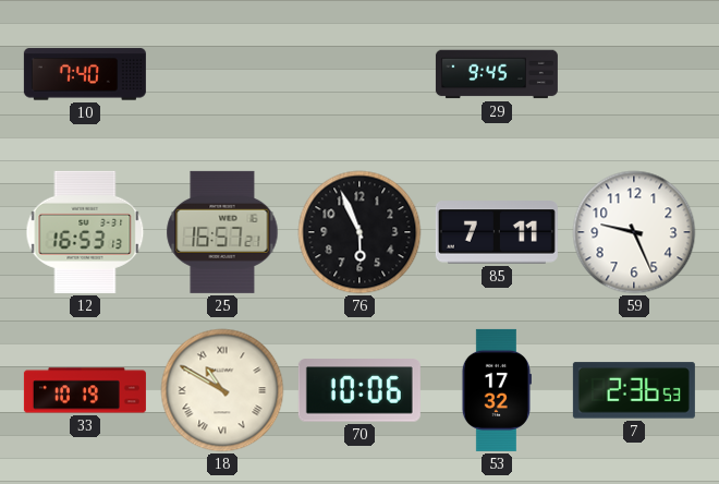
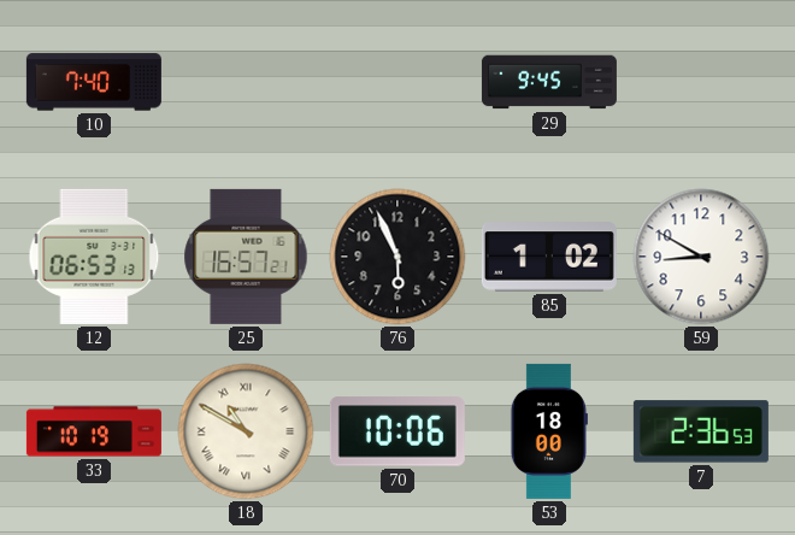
12: 16:53 -> 06:53 (94, 257)
85: 7:11 -> 1:02 (549, 257)
59: 9:26 -> 8:50 (701, 257)
53: 17:32 -> 18:00 (548, 431)
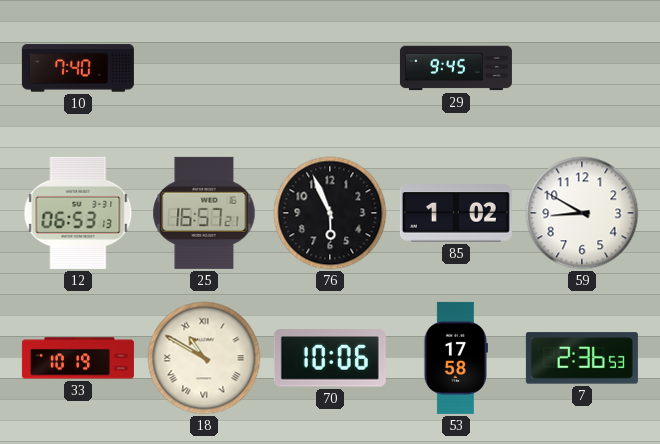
53: 18:00 -> 17:58 (455, 358)
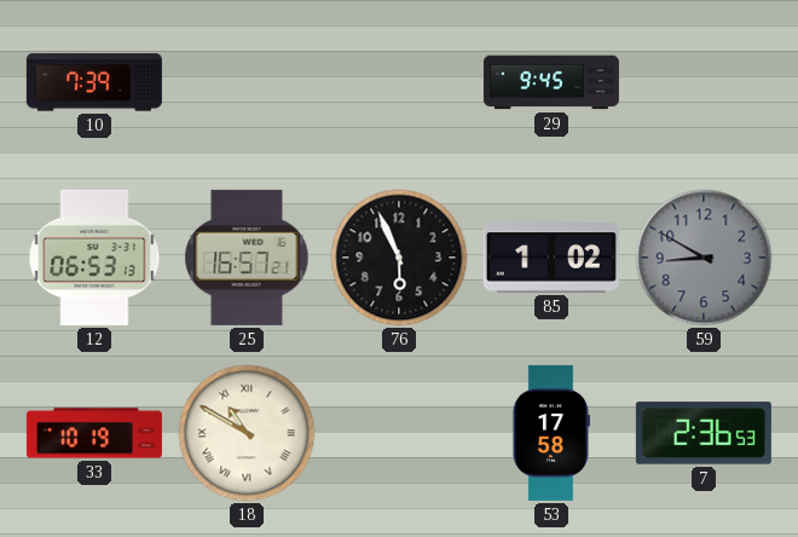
10: 7:40 -> 7:39 (94, 82)
59 dial: white -> grey (704, 258)
70: 10:06 -> none (330, 358)
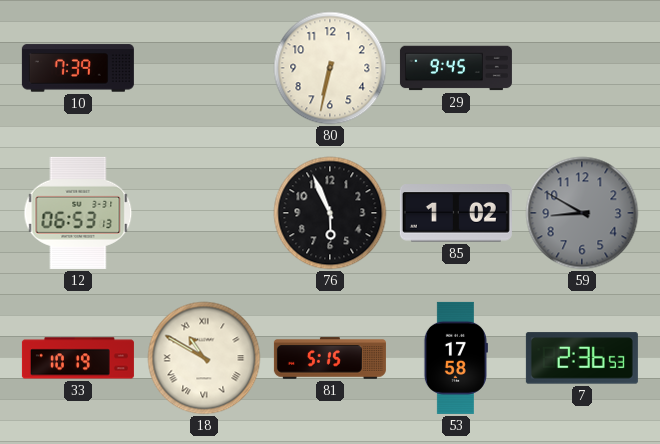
80: none -> 6:32 (330, 68)
25: 16:57 -> none (247, 258)
81: none -> 5:15 (330, 358)
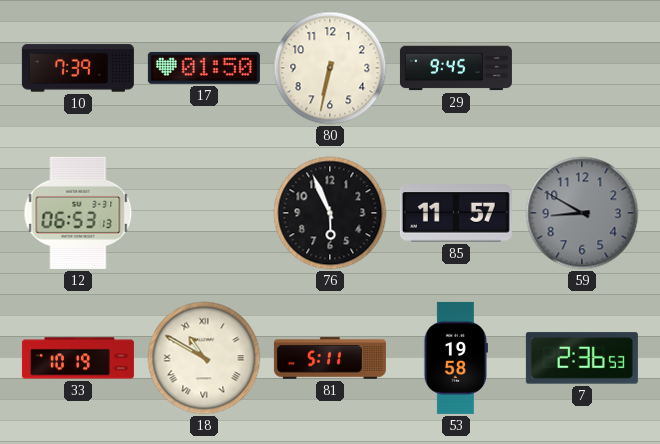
17: none -> 01:50 (204, 68)
85: 1:02 -> 11:57 (456, 213)
81: 5:15 -> 5:11 (330, 358)
53: 17:58 -> 19:58 (455, 358)
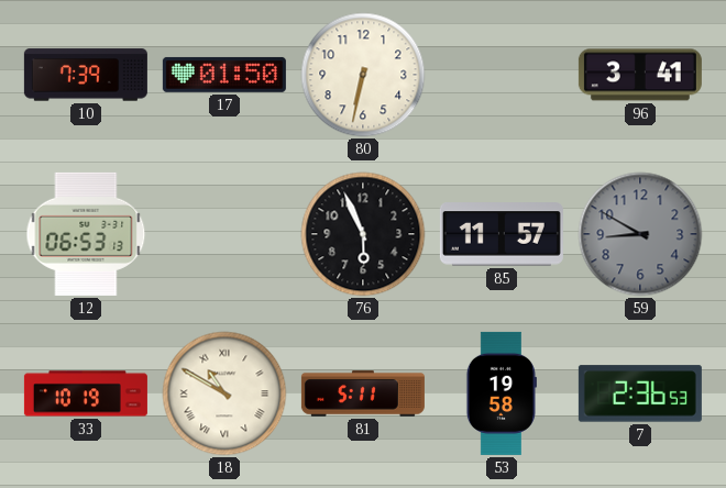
29: 9:45 -> none (456, 68)
96: none -> 3:41 (640, 75)
